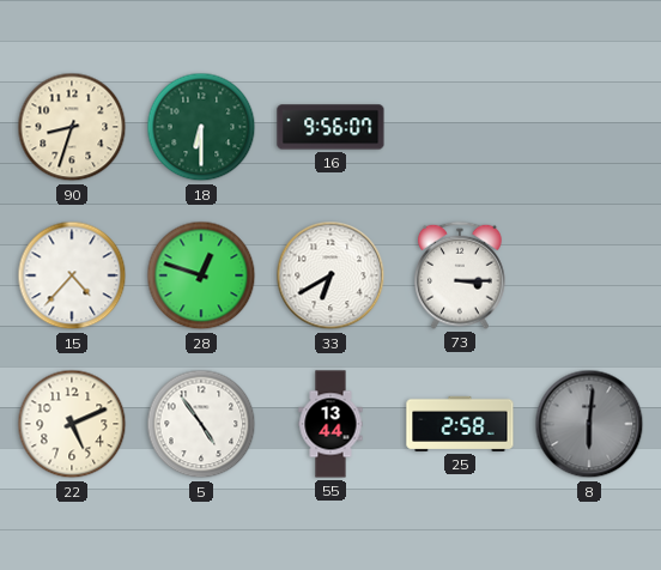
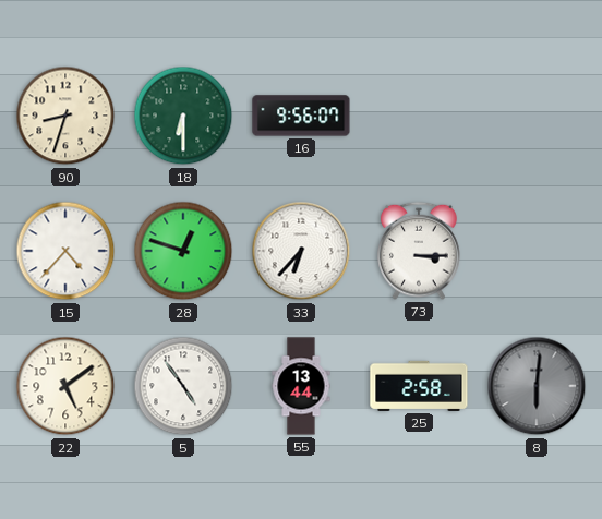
33: 6:40 -> 6:37 (301, 251)
22: 5:11 -> 5:09 (65, 386)
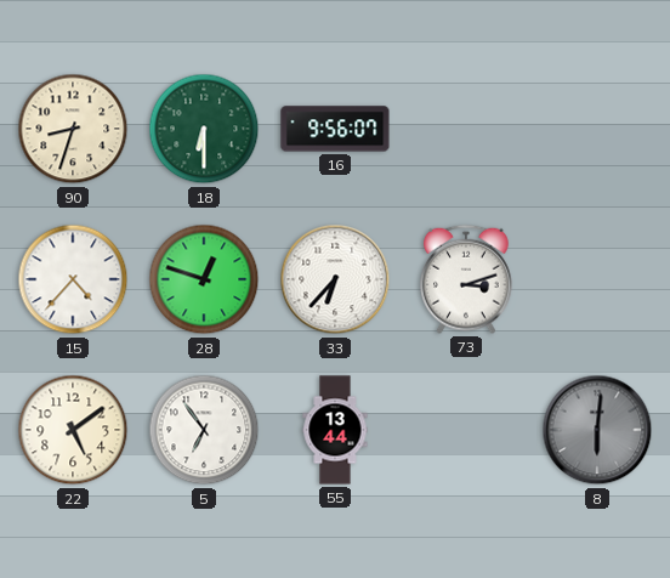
73: 3:15 -> 3:12 (466, 279)
5: 4:54 -> 6:54 (204, 430)
25: 2:58 -> none (419, 386)
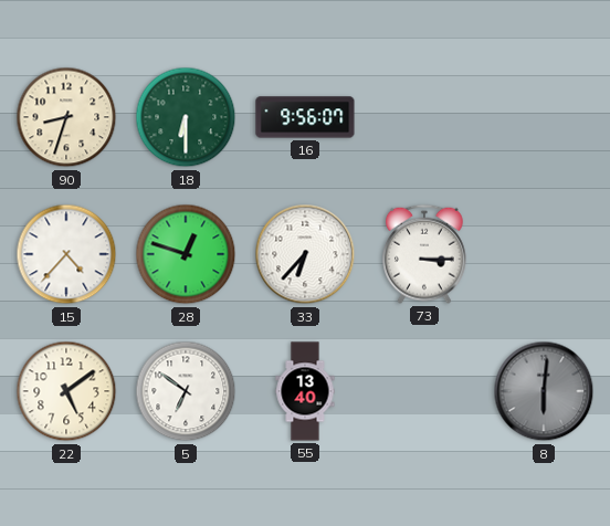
73: 3:12 -> 3:15 (424, 254)
5: 6:54 -> 6:51 (186, 391)
55: 13:44 -> 13:40 (305, 391)
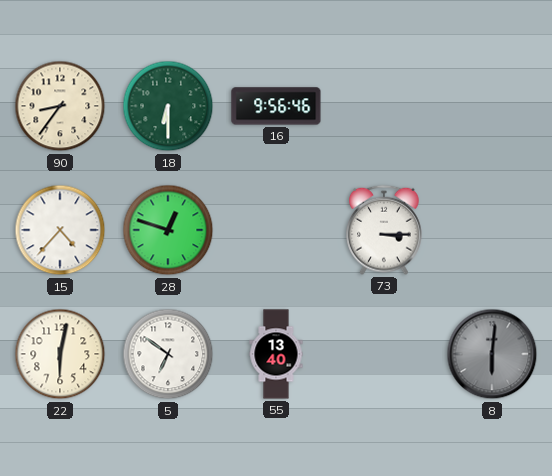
90: 8:33 -> 8:36 (60, 106)
16: 9:56:07 -> 9:56:46 (276, 106)
33: 6:37 -> none (305, 254)
22: 5:09 -> 6:02 (60, 354)
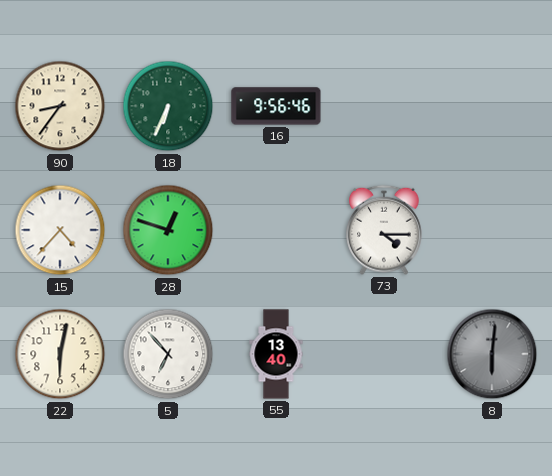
18: 6:30 -> 6:34 (168, 106)
73: 3:15 -> 4:15 (384, 230)
5: 6:51 -> 6:53 (168, 354)
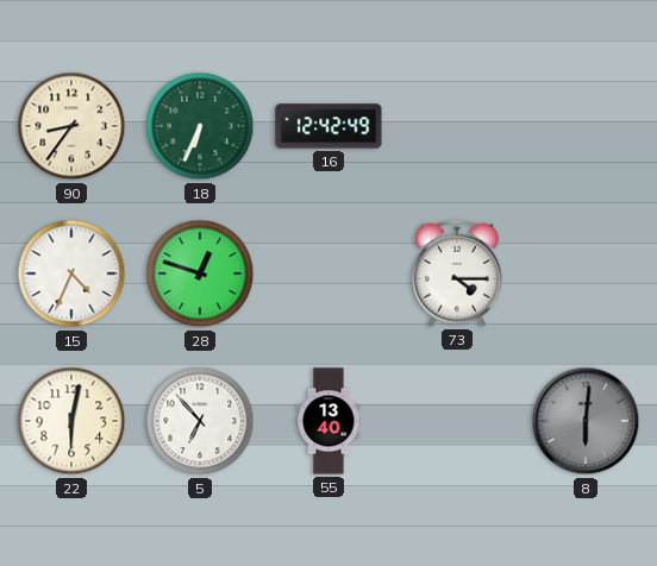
16: 9:56 -> 12:42 (328, 126)
15: 4:37 -> 4:34 (71, 273)
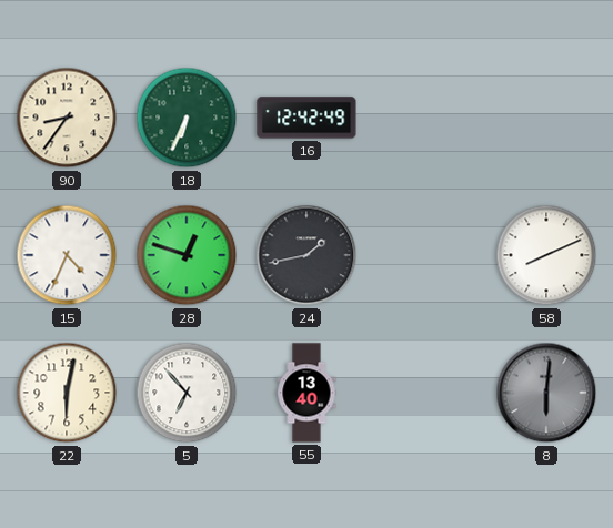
24: none -> 1:43 (306, 255)
73: 4:15 -> none (457, 273)
58: none -> 8:11 (546, 255)
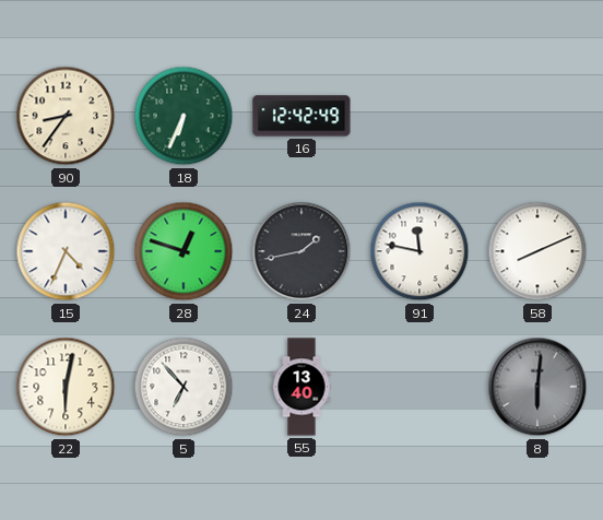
91: none -> 11:47 (419, 251)
